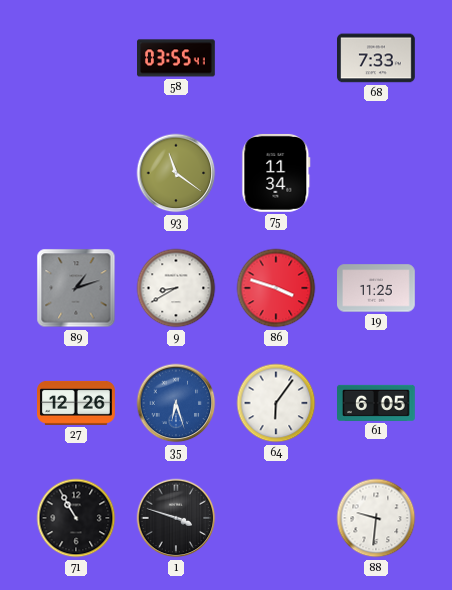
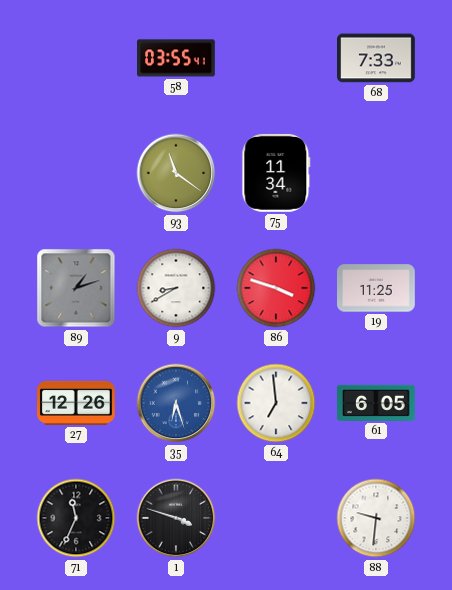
64: 6:06 -> 6:59 (276, 403)
71: 10:55 -> 11:34 (76, 518)
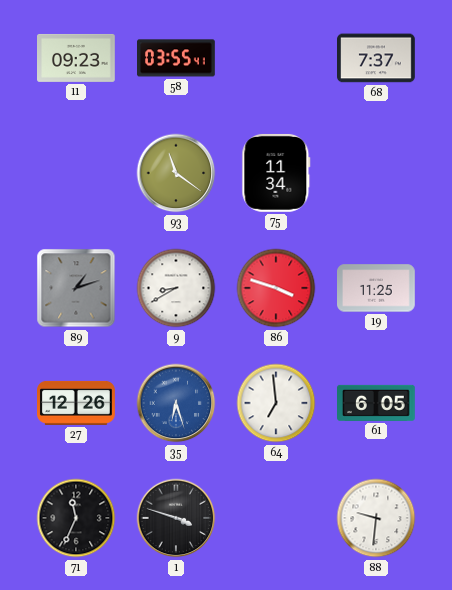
11: none -> 09:23 (77, 58)
68: 7:33 -> 7:37 (377, 58)
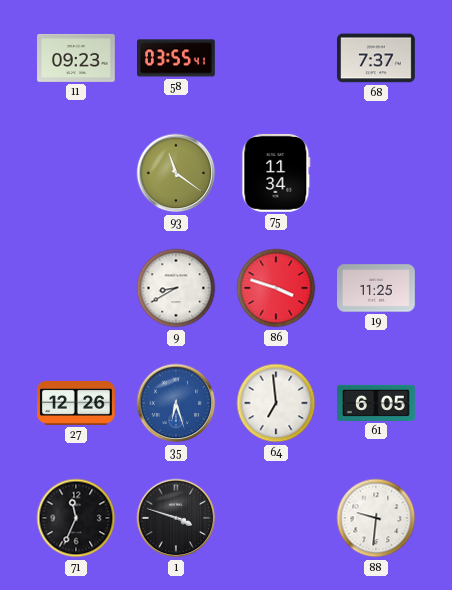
89: 1:12 -> none (76, 288)
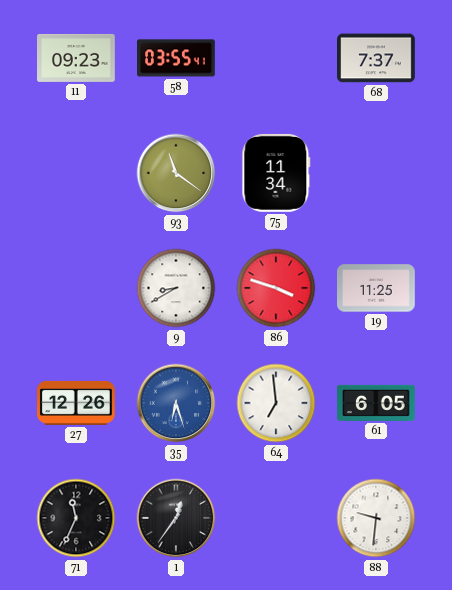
1: 3:48 -> 12:36 (176, 518)
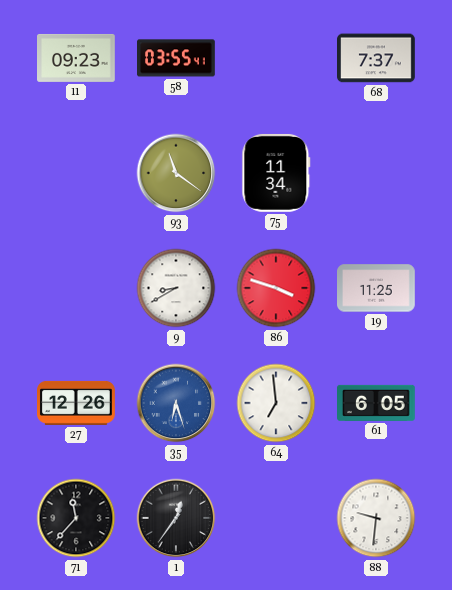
71: 11:34 -> 11:37 (76, 518)
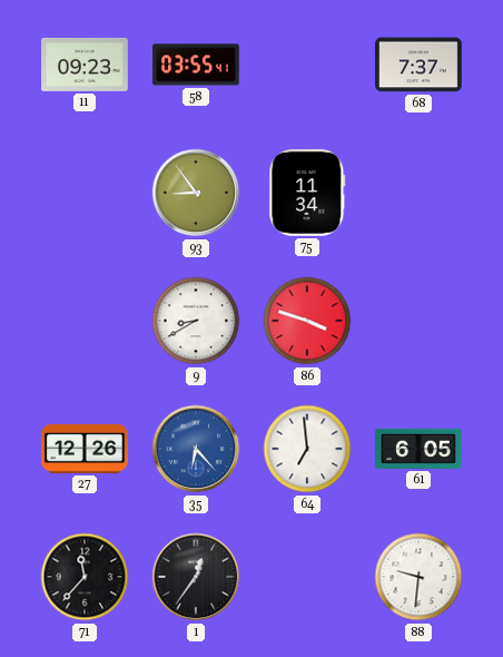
93: 11:21 -> 8:54 (196, 193)
19: 11:25 -> none (377, 288)
35: 6:27 -> 6:23 (196, 449)
